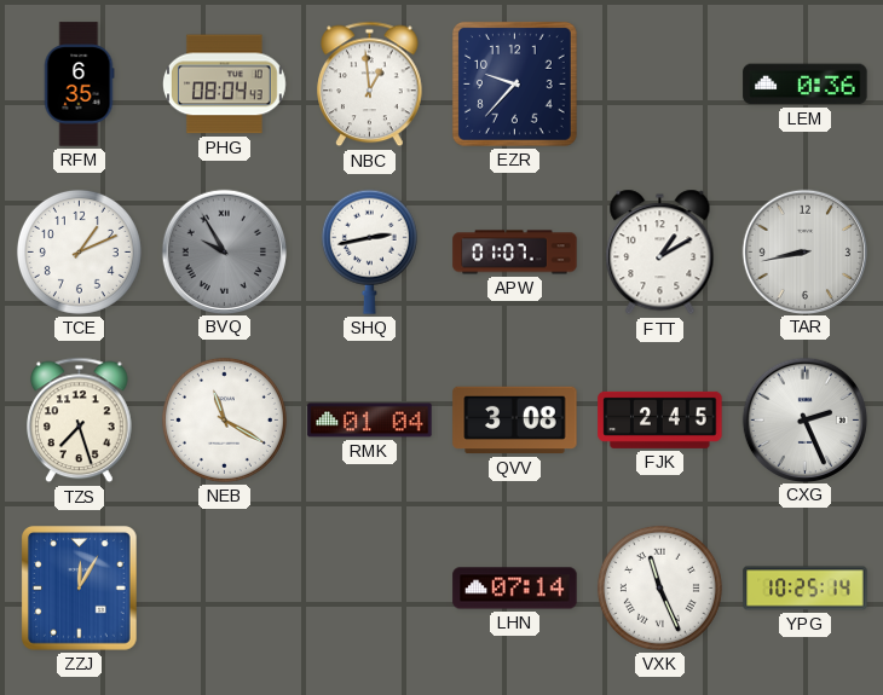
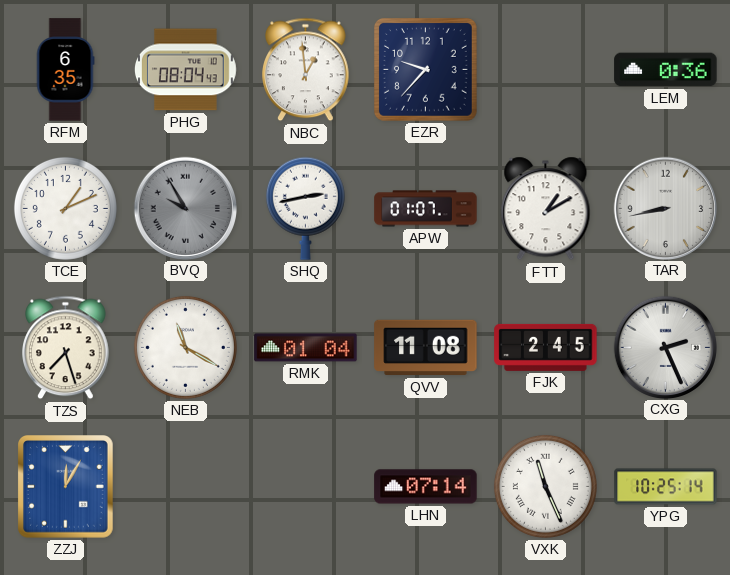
QVV: 3:08 -> 11:08 (426, 348)
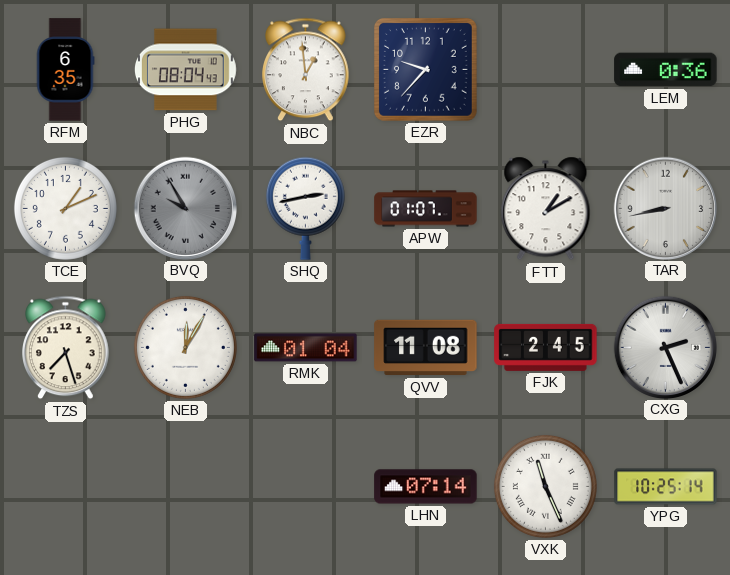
NEB: 11:20 -> 12:05 (185, 347)
ZZJ: 12:05 -> none (66, 487)
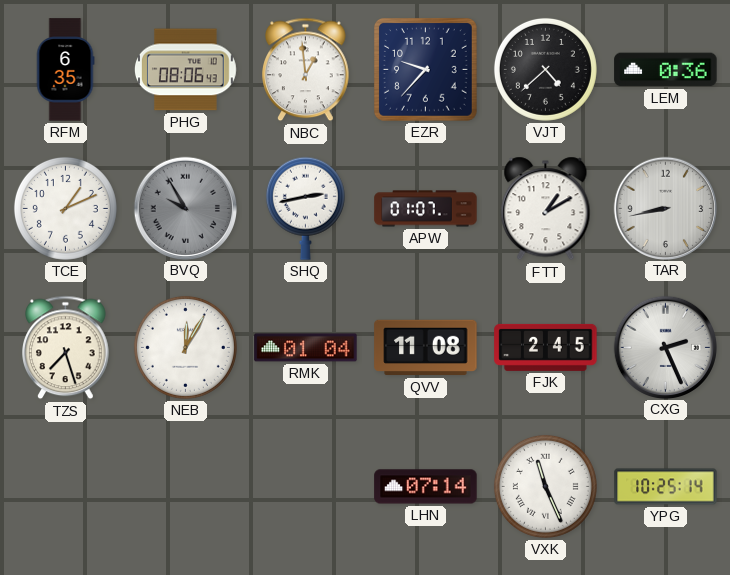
PHG: 08:04 -> 08:06 (185, 70)
VJT: none -> 4:38 (545, 69)
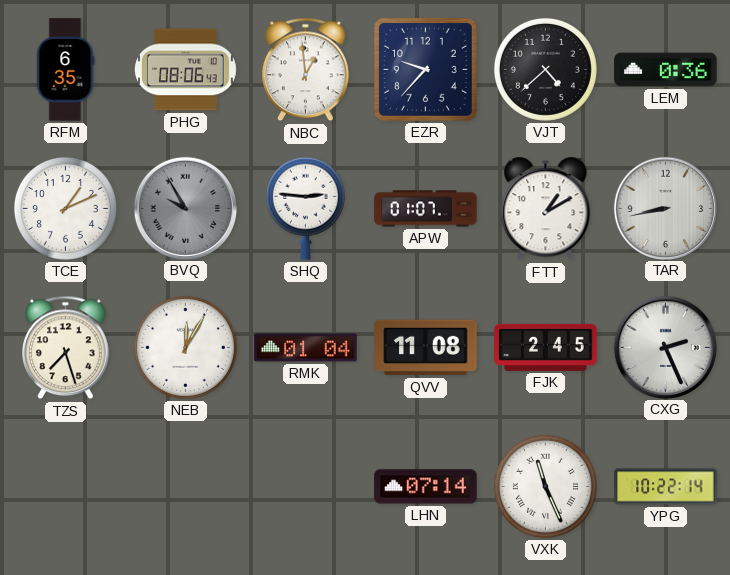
SHQ: 2:43 -> 2:46 (305, 208)
YPG: 10:25 -> 10:22 (666, 487)
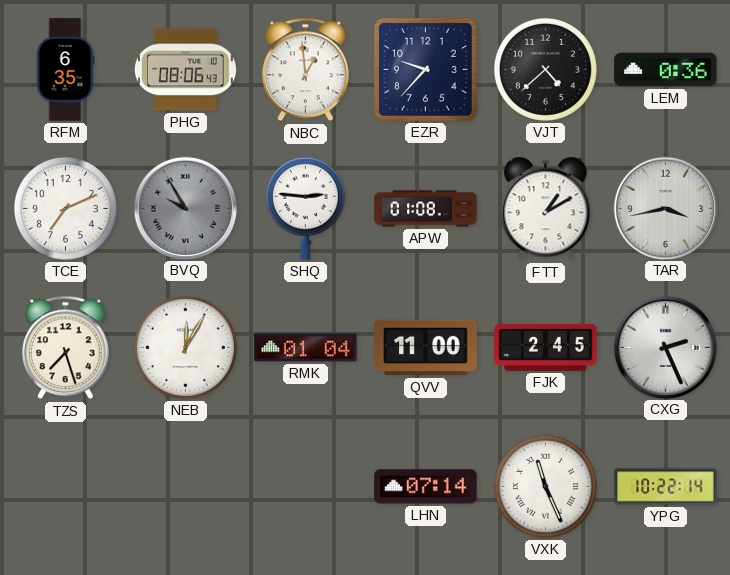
TCE: 1:11 -> 7:11 (65, 208)
APW: 01:07 -> 01:08 (426, 209)
TAR: 8:43 -> 3:43 (665, 208)
QVV: 11:08 -> 11:00 (426, 348)
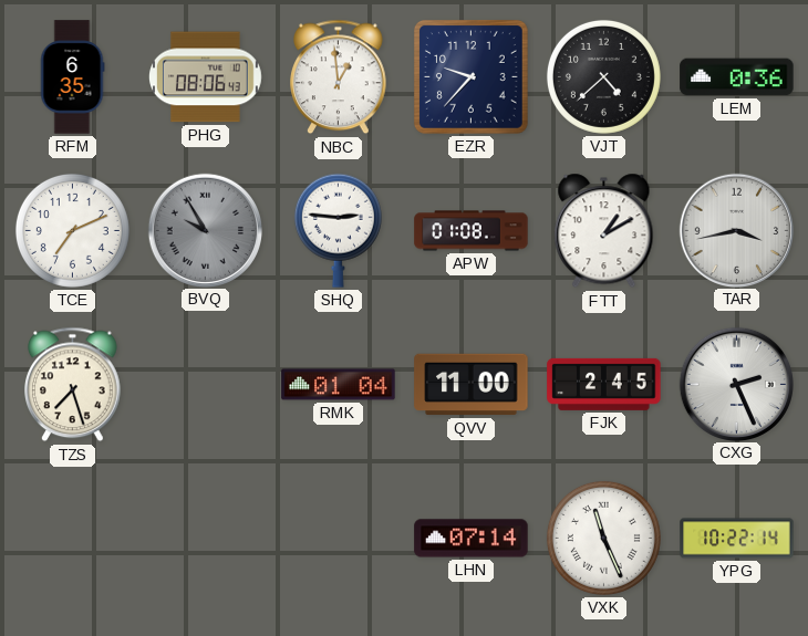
NEB: 12:05 -> none (185, 347)
